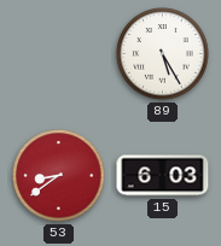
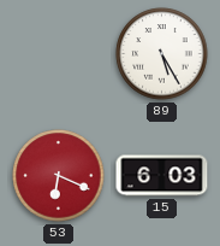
53: 8:39 -> 6:19 (59, 176)
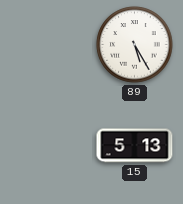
53: 6:19 -> none (59, 176)
15: 6:03 -> 5:13 (135, 146)
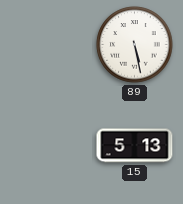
89: 5:25 -> 5:28 (135, 45)
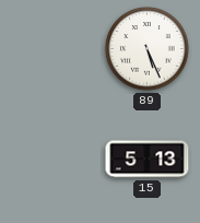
89: 5:28 -> 5:26 (148, 49)
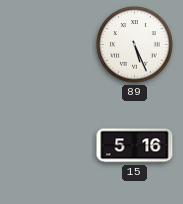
15: 5:13 -> 5:16 (135, 146)
